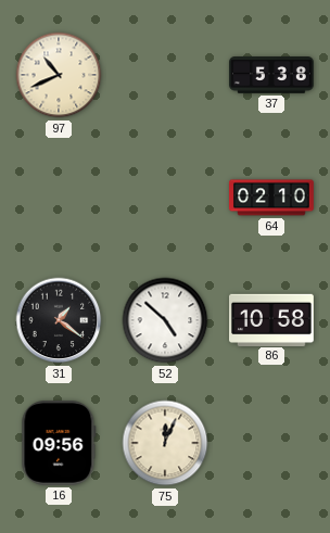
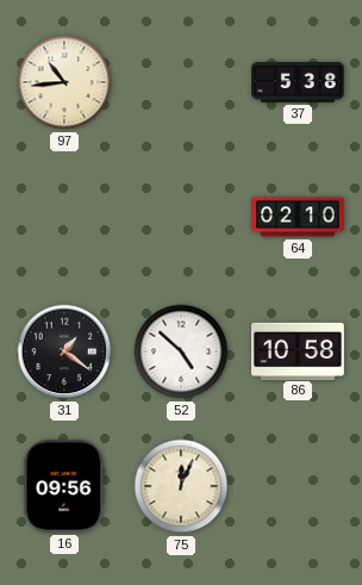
97: 10:41 -> 10:44 (64, 82)
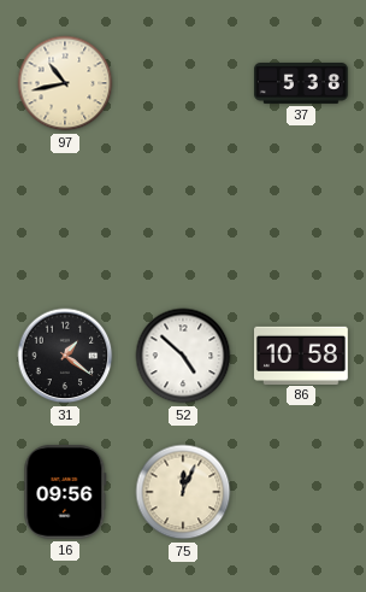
97: 10:44 -> 10:43 (65, 83)
64: 02:10 -> none (299, 217)
